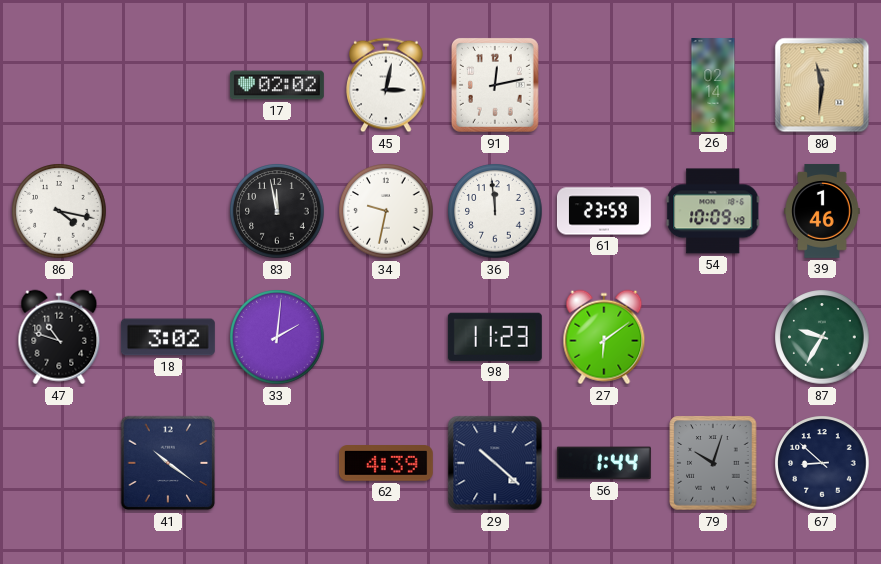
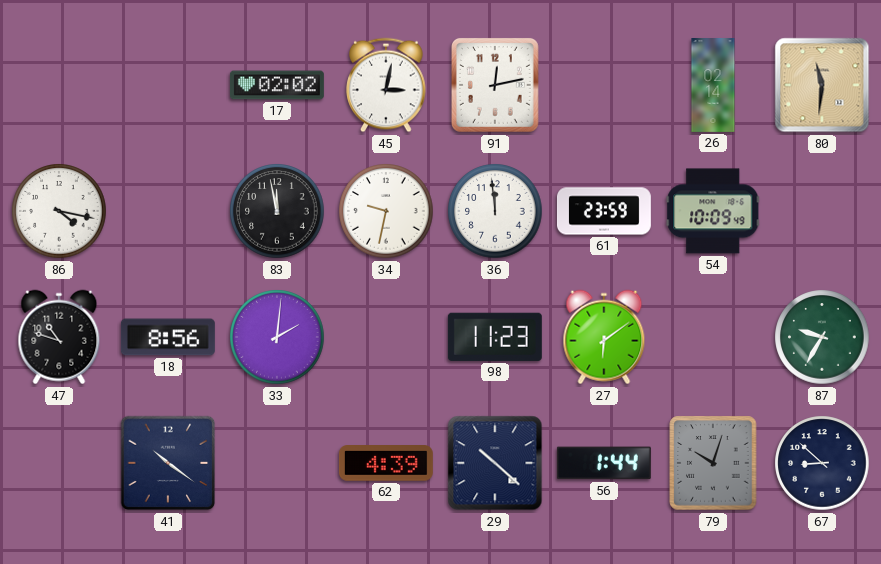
39: 1:46 -> none (822, 211)
18: 3:02 -> 8:56 (168, 337)
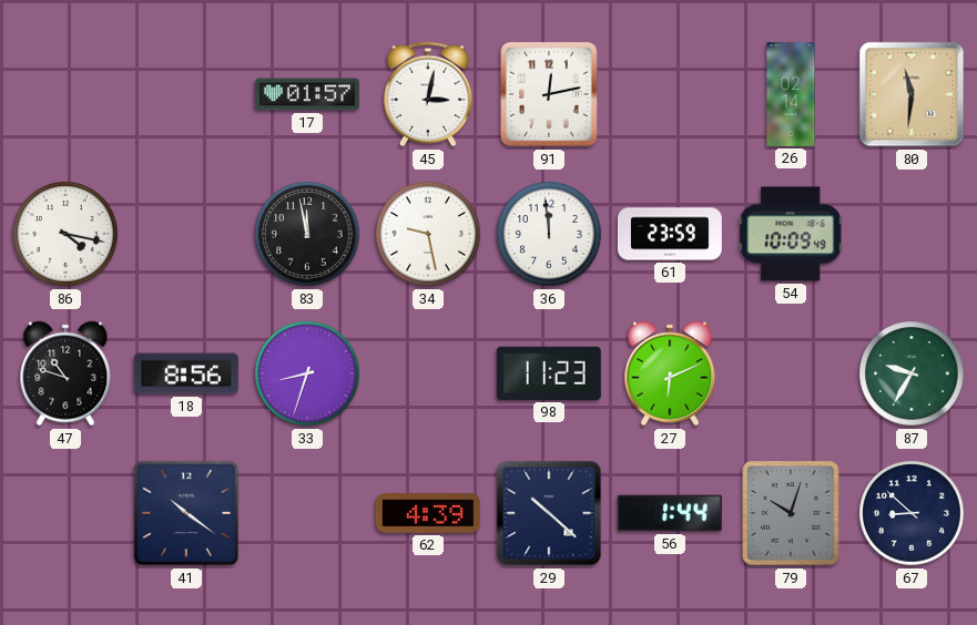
17: 02:02 -> 01:57 (307, 94)
34: 9:32 -> 9:28 (428, 234)
33: 2:01 -> 8:33 (307, 373)
27: 6:09 -> 6:11 (670, 373)
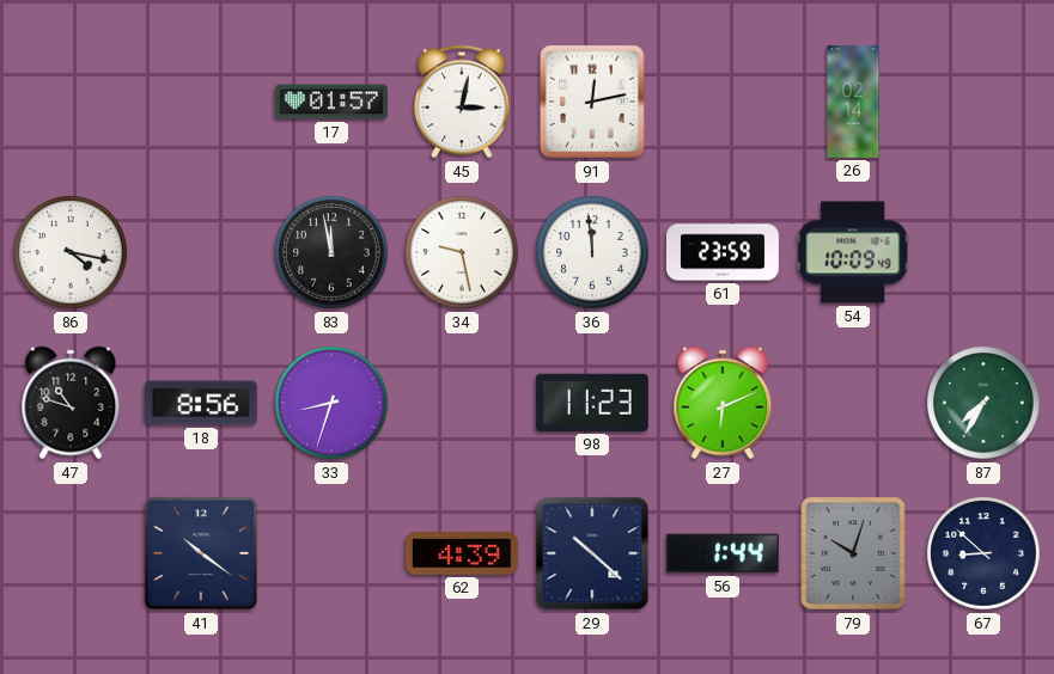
80: 11:31 -> none (912, 94)
87: 9:35 -> 7:35 (983, 403)
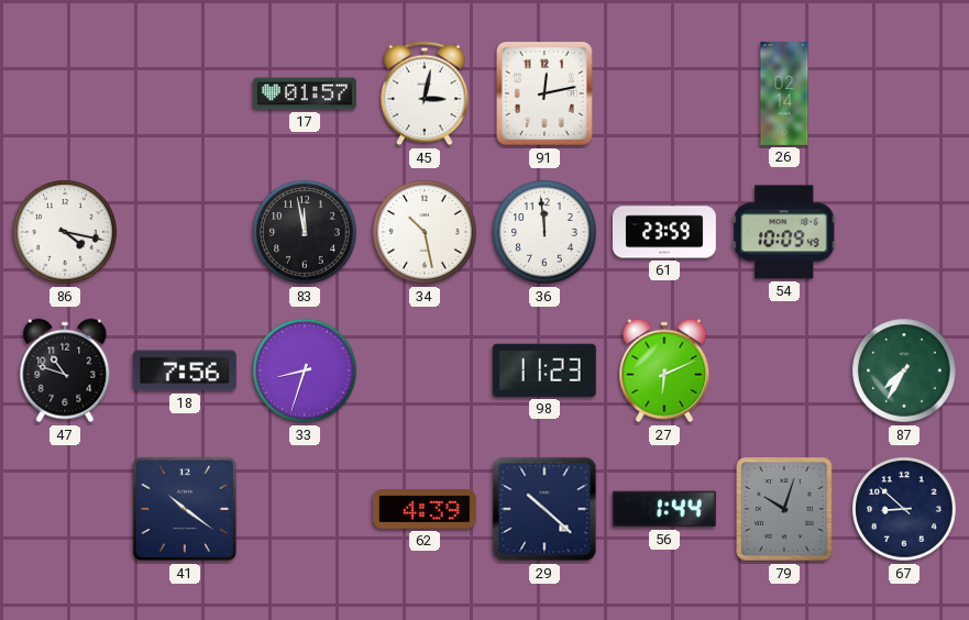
34: 9:28 -> 10:28 (425, 232)
18: 8:56 -> 7:56 (185, 370)
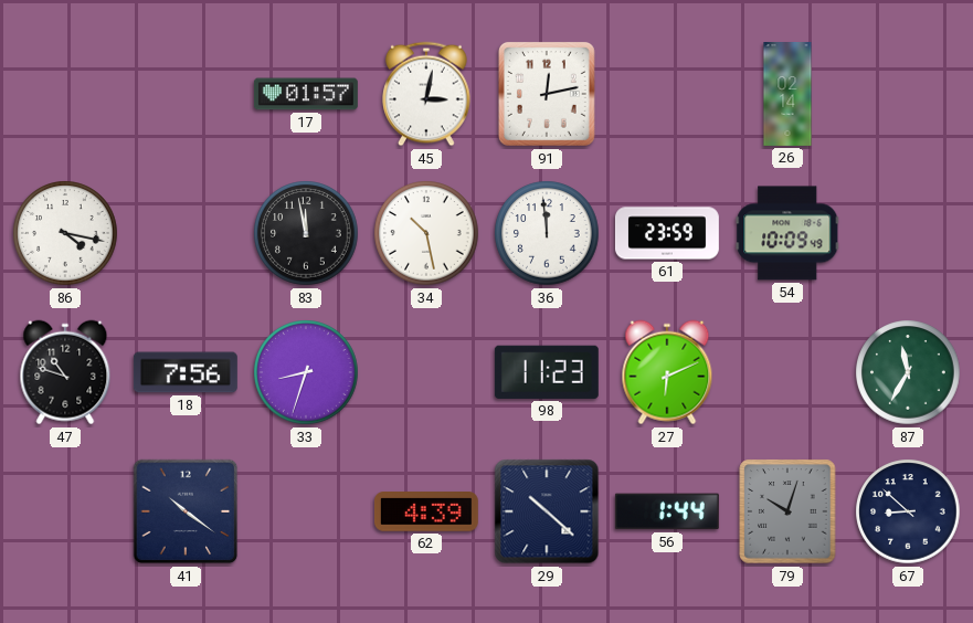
87: 7:35 -> 11:35 (908, 372)
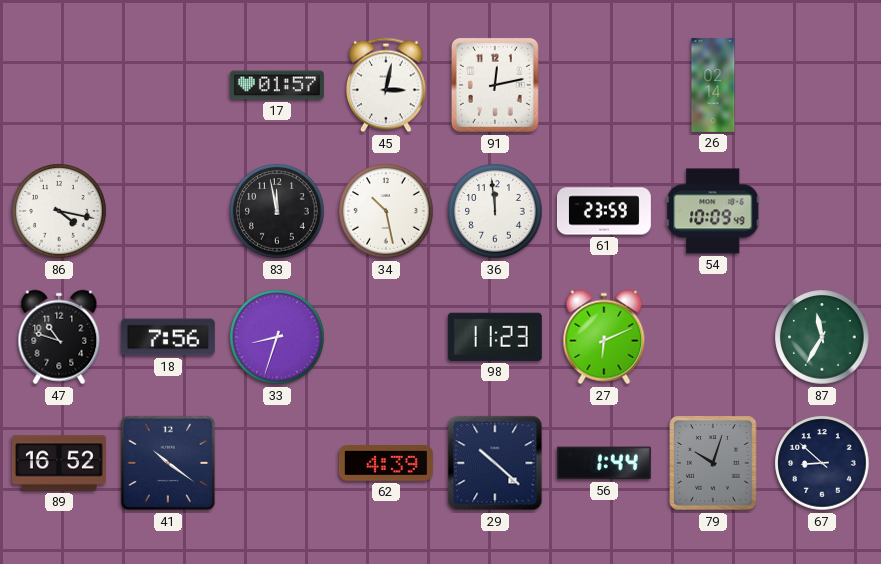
89: none -> 16:52 (59, 463)
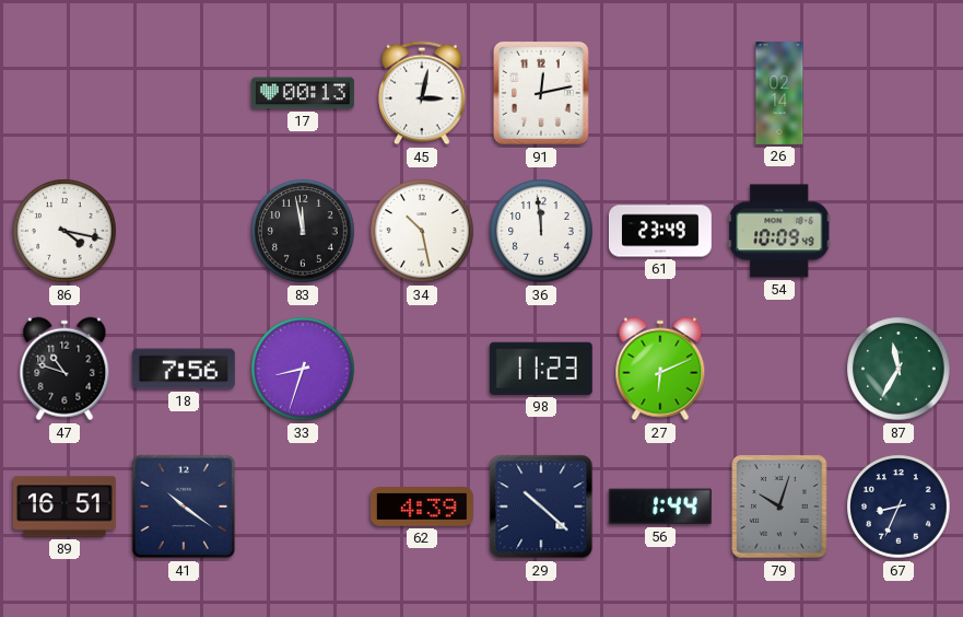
17: 01:57 -> 00:13 (303, 93)
61: 23:59 -> 23:49 (660, 231)
89: 16:52 -> 16:51 (64, 507)
67: 8:52 -> 8:34 (899, 507)
